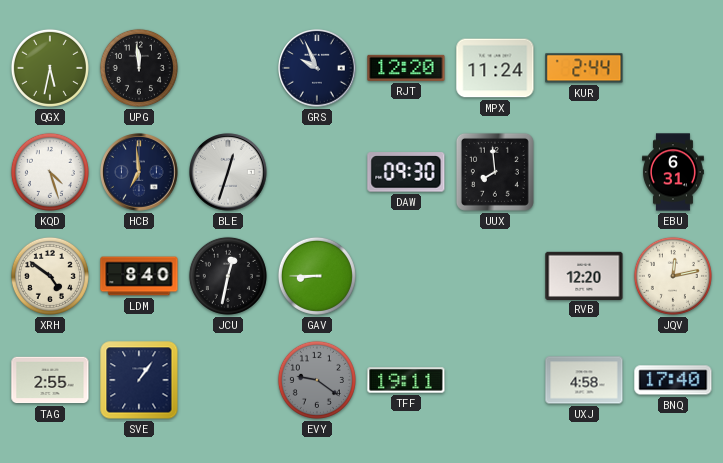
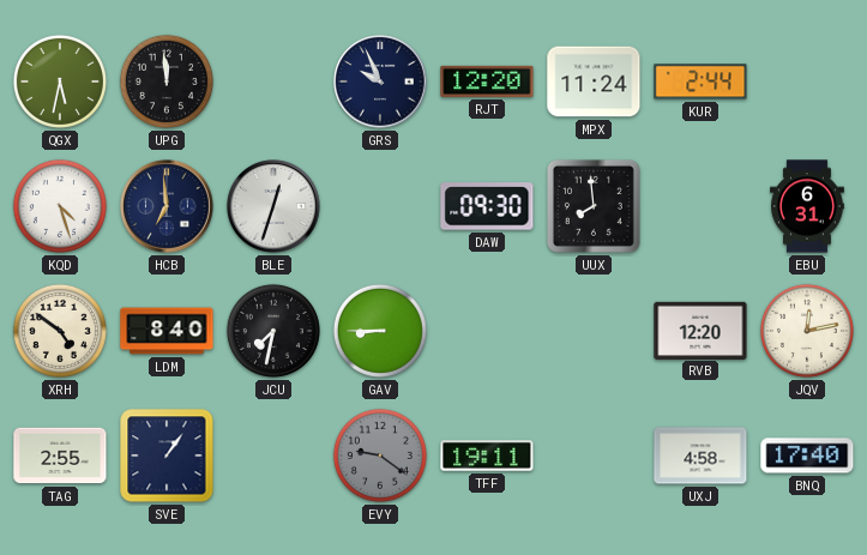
JCU: 12:32 -> 7:32 (273, 331)
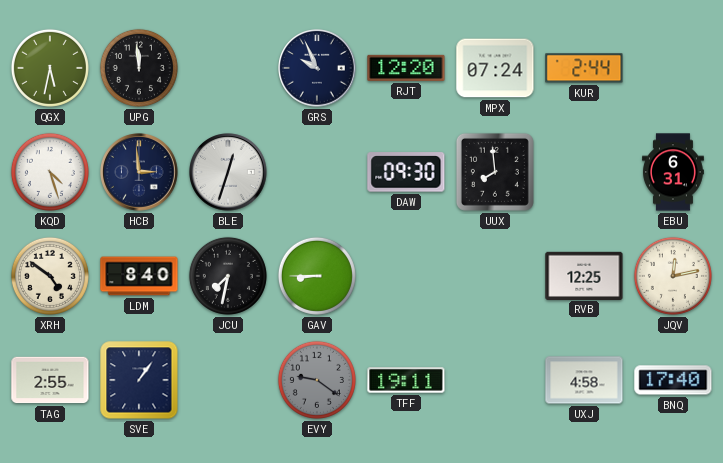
MPX: 11:24 -> 07:24 (495, 68)
HCB: 6:59 -> 2:59 (139, 172)
RVB: 12:20 -> 12:25 (584, 275)
